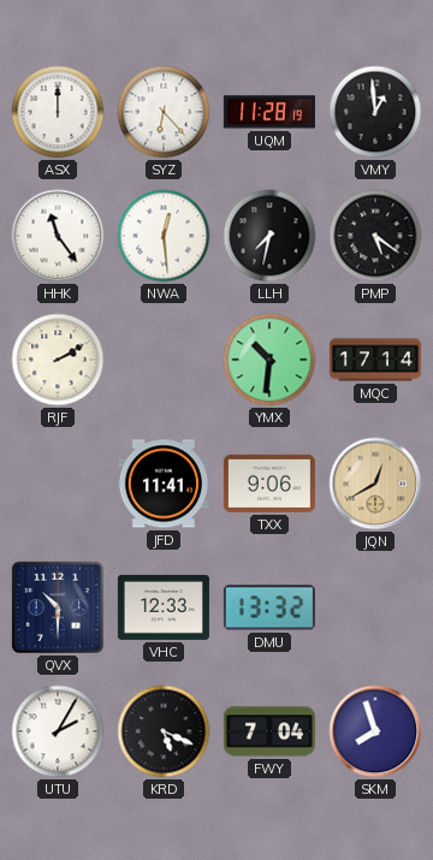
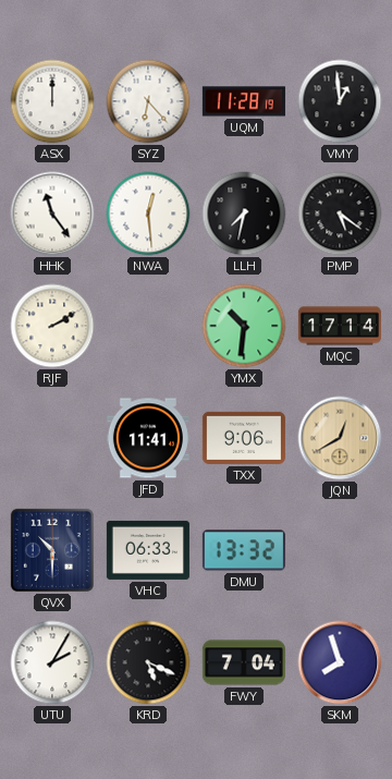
VHC: 12:33 -> 06:33 (148, 550)
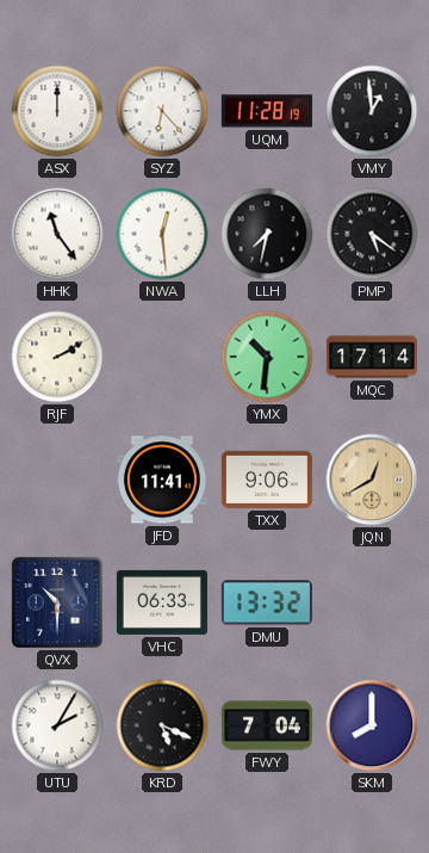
SKM: 7:57 -> 8:00 (372, 725)
